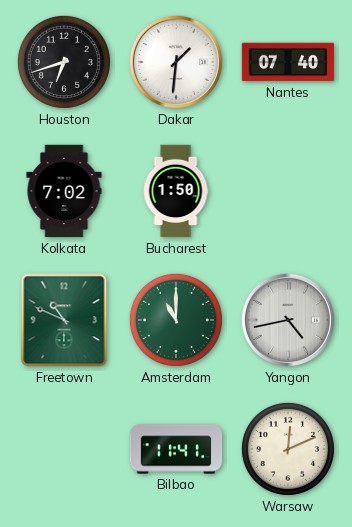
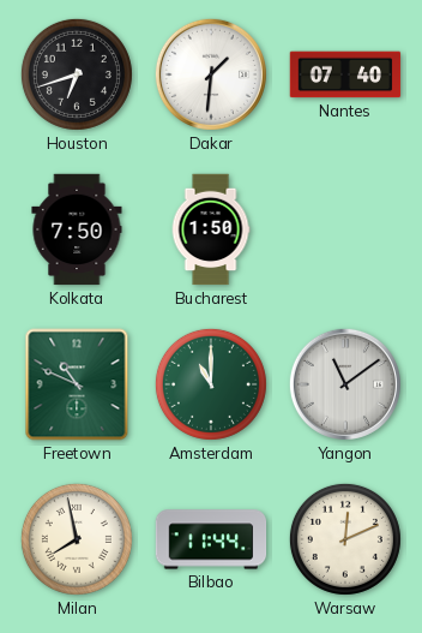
Kolkata: 7:02 -> 7:50 (77, 229)
Yangon: 4:43 -> 11:09 (345, 384)
Milan: none -> 7:58 (77, 539)
Bilbao: 11:41 -> 11:44 (211, 539)
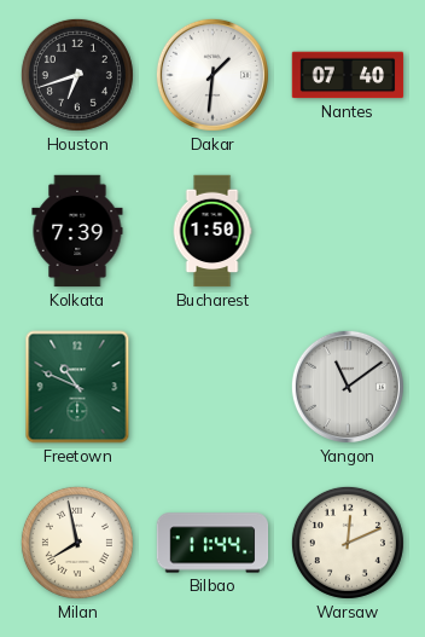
Kolkata: 7:50 -> 7:39 (77, 231)
Amsterdam: 11:00 -> none (211, 384)
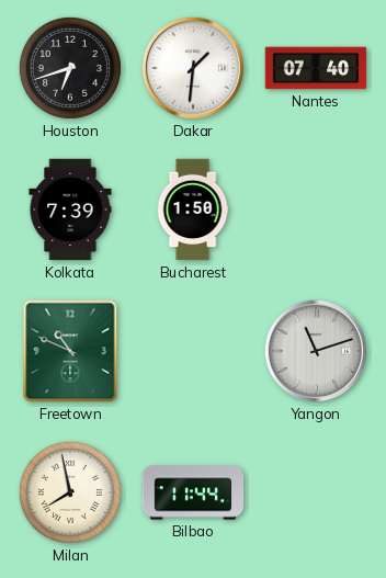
Yangon: 11:09 -> 11:12 (316, 351)
Warsaw: 12:11 -> none (348, 543)
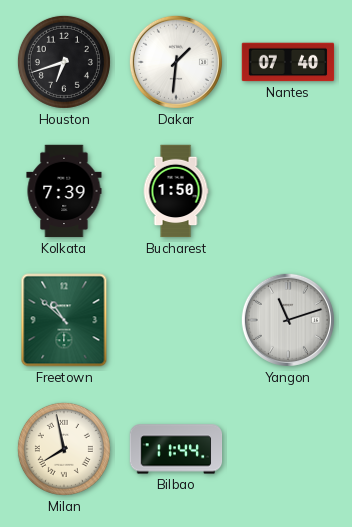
Freetown: 10:49 -> 10:52 (64, 320)
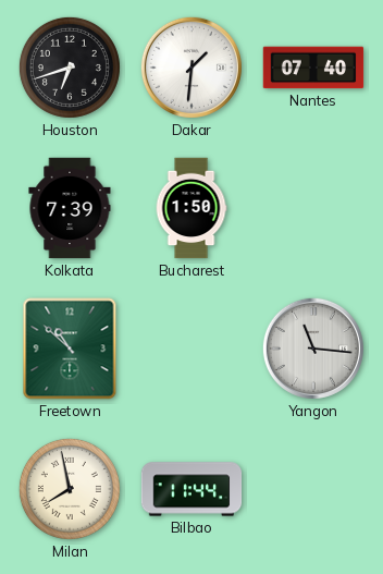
Yangon: 11:12 -> 11:16 (313, 349)
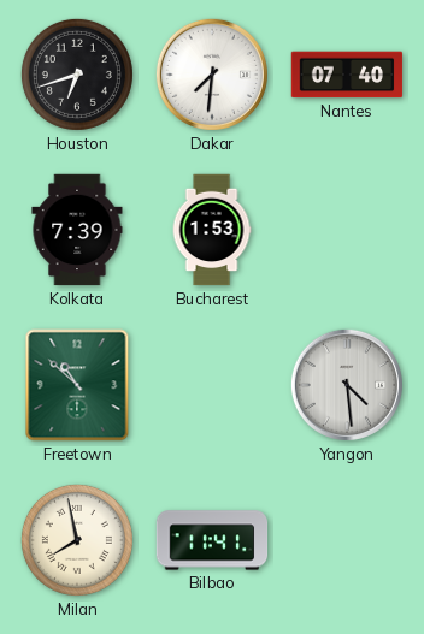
Dakar: 1:31 -> 7:31 (212, 75)
Bucharest: 1:50 -> 1:53 (212, 230)
Yangon: 11:16 -> 4:29 (347, 385)
Bilbao: 11:44 -> 11:41 (212, 540)
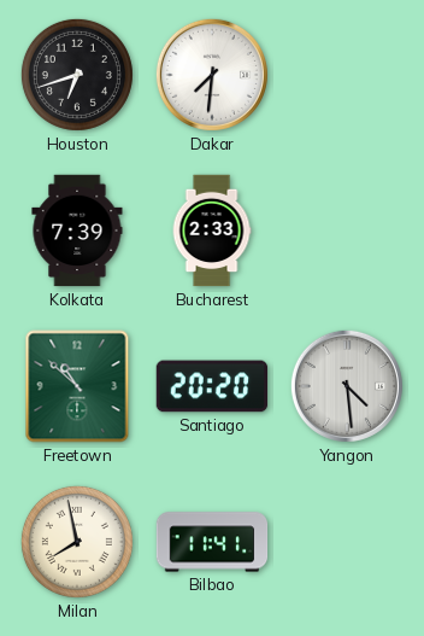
Nantes: 07:40 -> none (347, 75)
Bucharest: 1:53 -> 2:33 (212, 231)
Santiago: none -> 20:20 (212, 386)
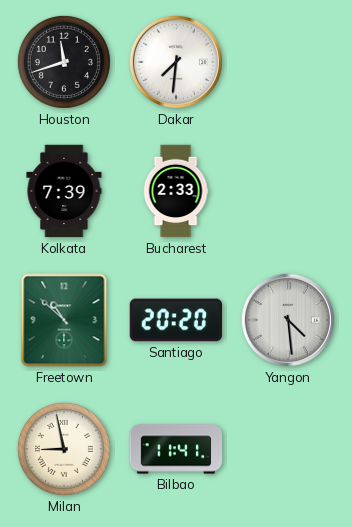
Houston: 6:42 -> 11:42 (64, 62)
Milan: 7:58 -> 8:58 (64, 449)
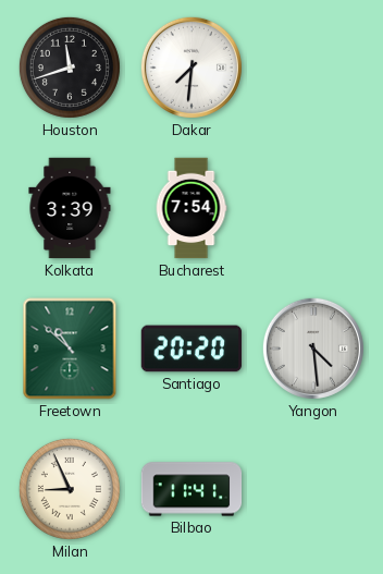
Kolkata: 7:39 -> 3:39 (70, 208)
Bucharest: 2:33 -> 7:54 (191, 208)
Milan: 8:58 -> 8:56 (70, 489)
